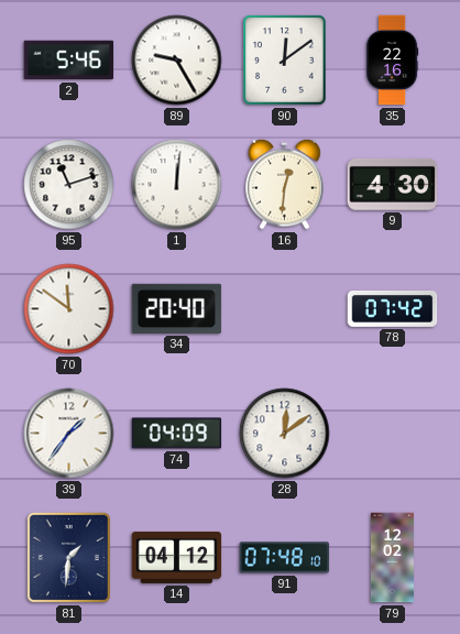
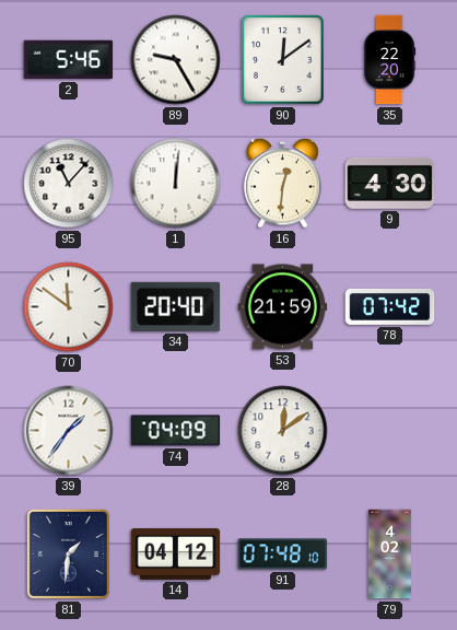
35: 22:16 -> 22:20 (389, 60)
95: 11:12 -> 11:07 (69, 184)
53: none -> 21:59 (283, 307)
79: 12:02 -> 4:02 (389, 555)
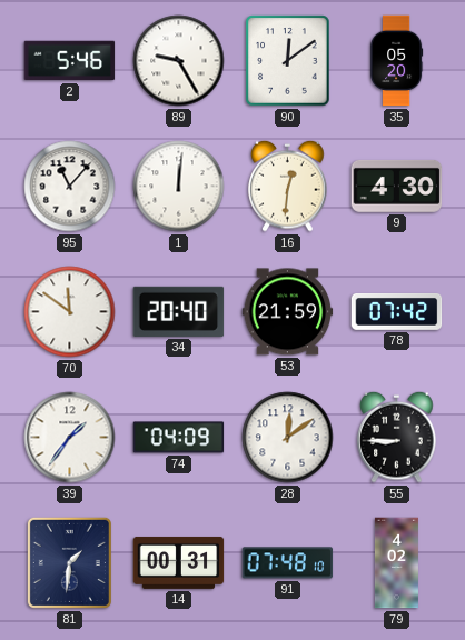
35: 22:20 -> 05:20 (396, 61)
55: none -> 8:45 (397, 437)
14: 04:12 -> 00:31 (179, 562)
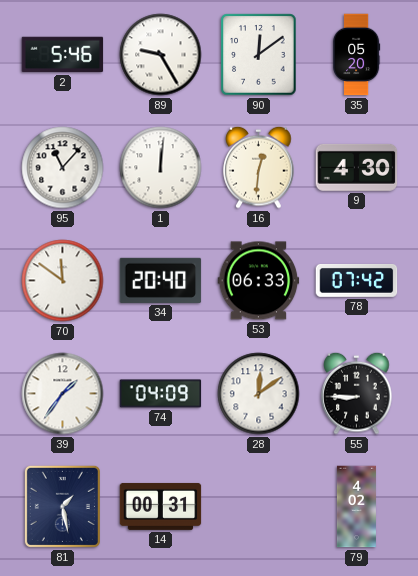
53: 21:59 -> 06:33 (259, 281)
81: 1:31 -> 1:28 (62, 506)
91: 07:48 -> none (288, 563)
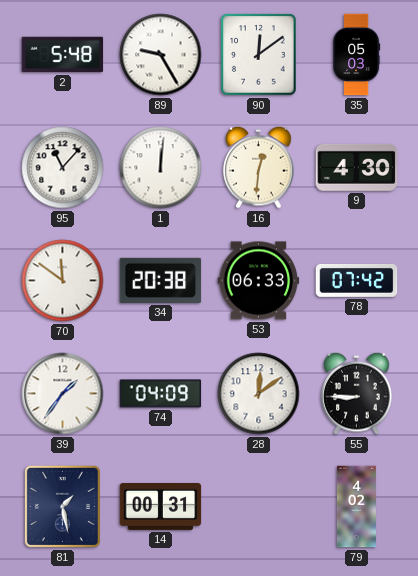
2: 5:46 -> 5:48 (63, 55)
35: 05:20 -> 05:03 (356, 55)
34: 20:40 -> 20:38 (161, 280)
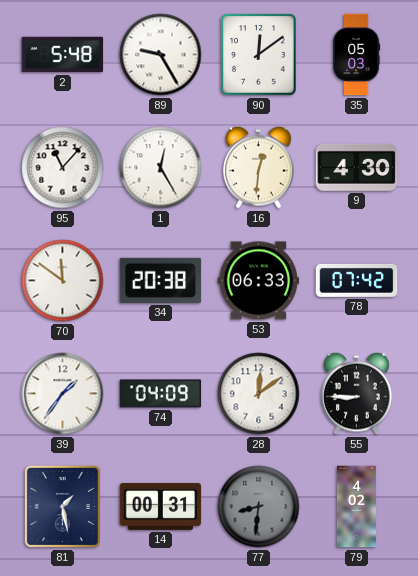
1: 12:01 -> 12:25 (161, 168)
77: none -> 8:31 (259, 507)
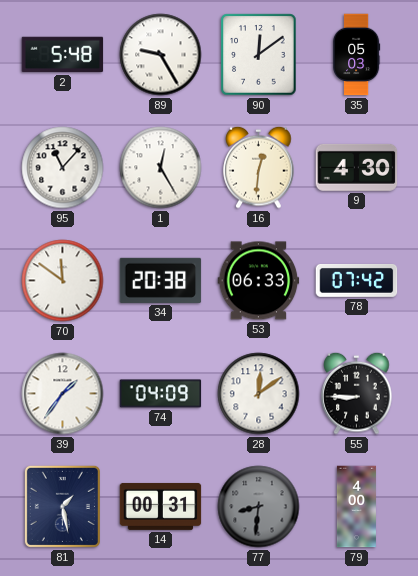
79: 4:02 -> 4:00 (356, 507)
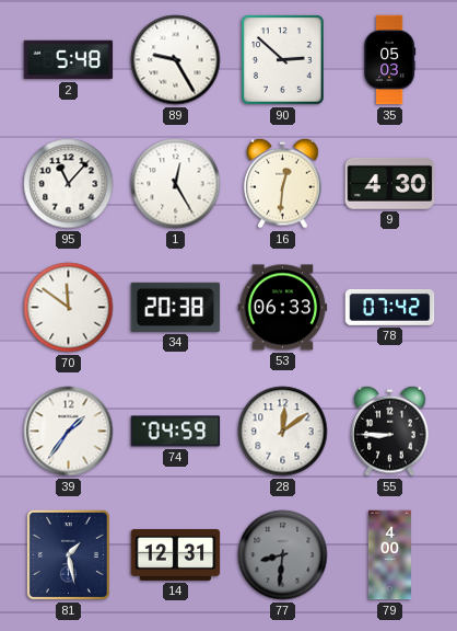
90: 12:09 -> 2:52 (283, 60)
74: 04:09 -> 04:59 (176, 432)
14: 00:31 -> 12:31 (176, 554)
